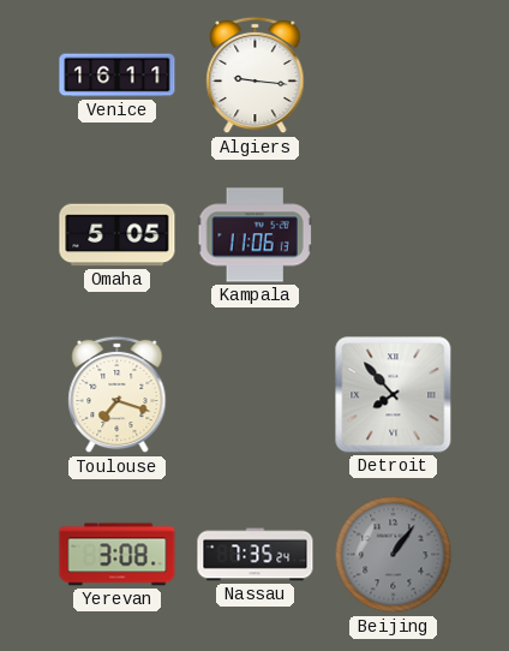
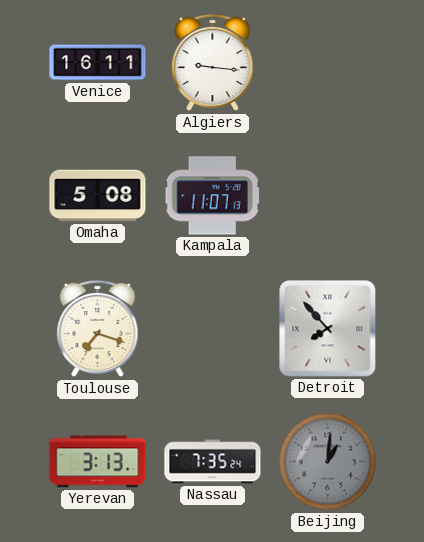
Omaha: 5:05 -> 5:08 (98, 196)
Kampala: 11:06 -> 11:07 (212, 196)
Yerevan: 3:08 -> 3:13 (98, 462)
Beijing: 1:06 -> 1:01 (328, 462)
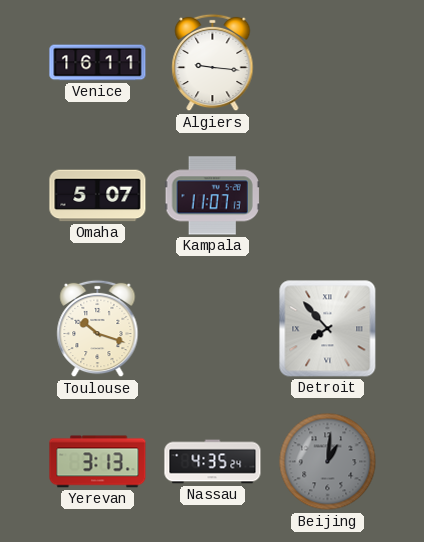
Omaha: 5:08 -> 5:07 (98, 196)
Toulouse: 7:18 -> 10:18 (98, 329)
Nassau: 7:35 -> 4:35 (213, 462)
